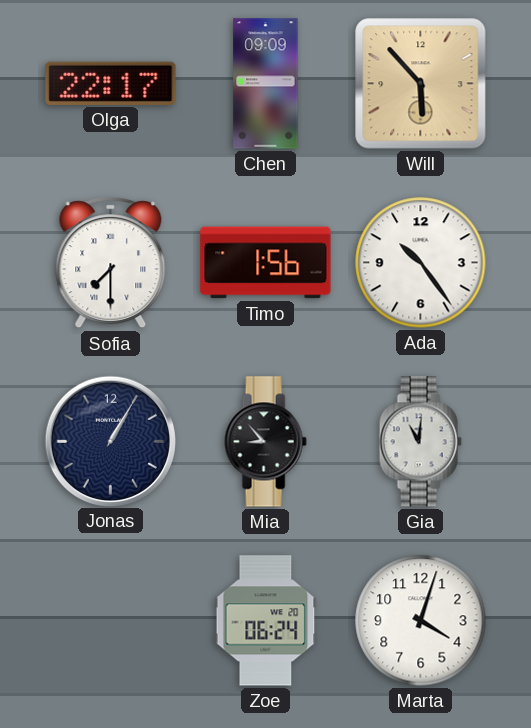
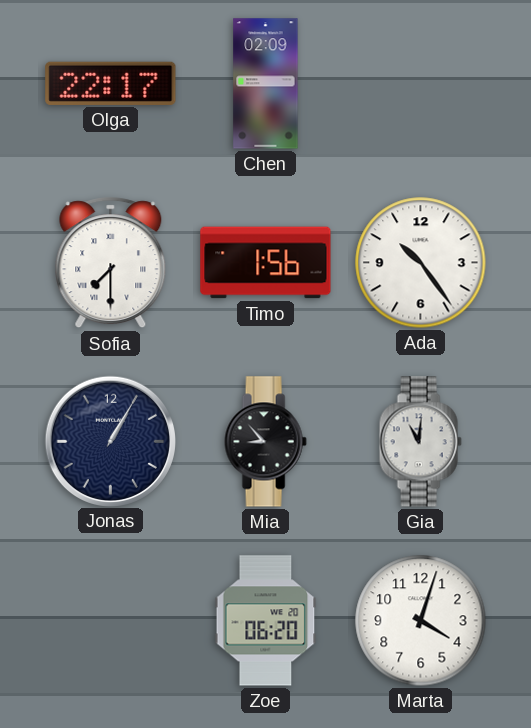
Chen: 09:09 -> 02:09 (266, 84)
Will: 5:53 -> none (421, 84)
Zoe: 06:24 -> 06:20 (266, 621)
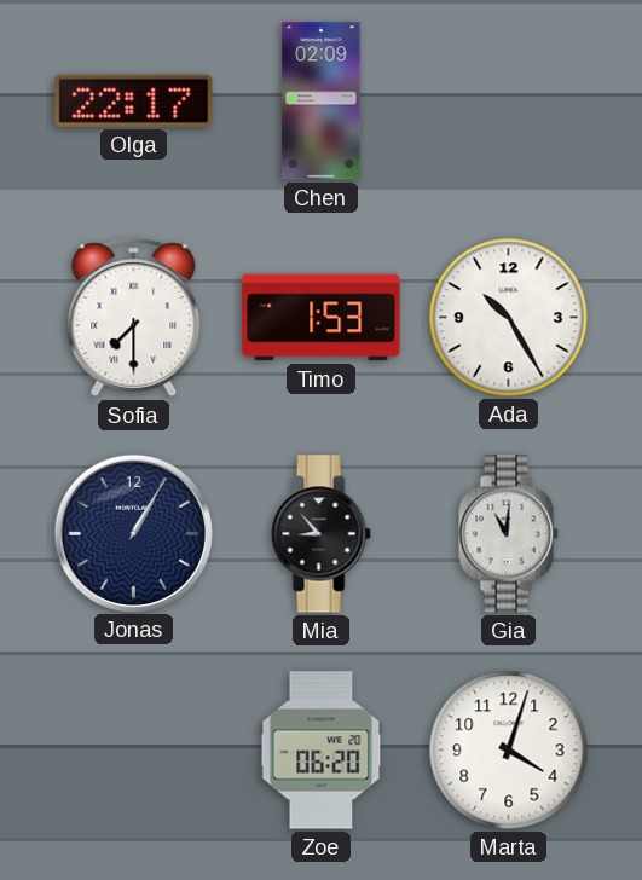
Timo: 1:56 -> 1:53 (322, 318)
Ada: 10:24 -> 10:25 (509, 318)
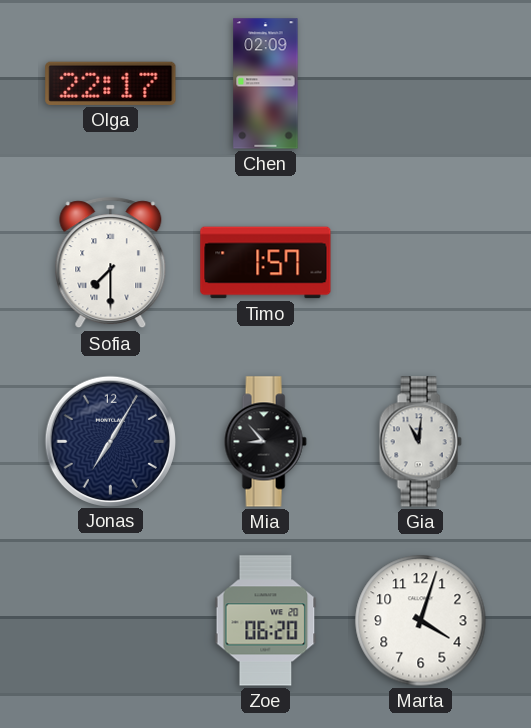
Timo: 1:53 -> 1:57 (266, 263)
Ada: 10:25 -> none (509, 318)
Jonas: 1:05 -> 7:05 (110, 441)
